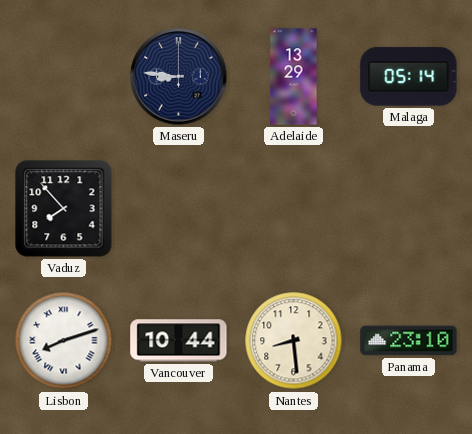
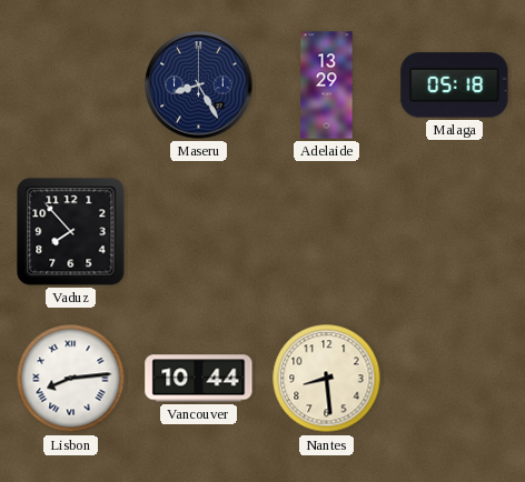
Maseru: 8:46 -> 8:25 (199, 86)
Malaga: 05:14 -> 05:18 (455, 86)
Lisbon: 8:12 -> 8:14 (71, 379)
Panama: 23:10 -> none (409, 341)
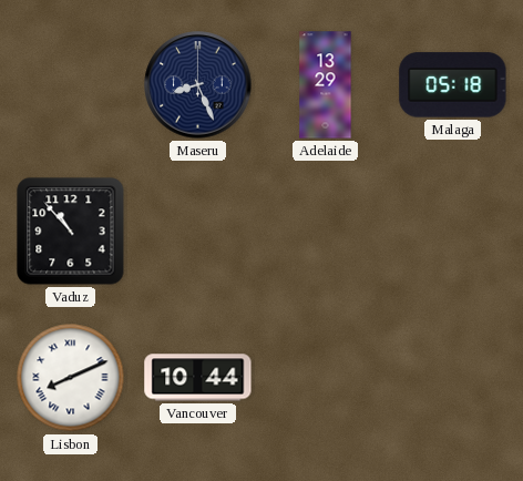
Maseru: 8:25 -> 8:26 (198, 85)
Vaduz: 7:53 -> 10:53 (71, 232)
Lisbon: 8:14 -> 8:11 (71, 378)
Nantes: 8:29 -> none (327, 379)
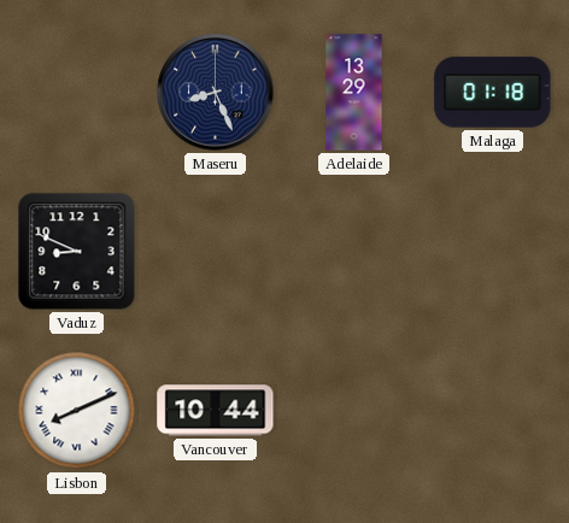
Malaga: 05:18 -> 01:18 (493, 93)
Vaduz: 10:53 -> 8:49 (77, 252)
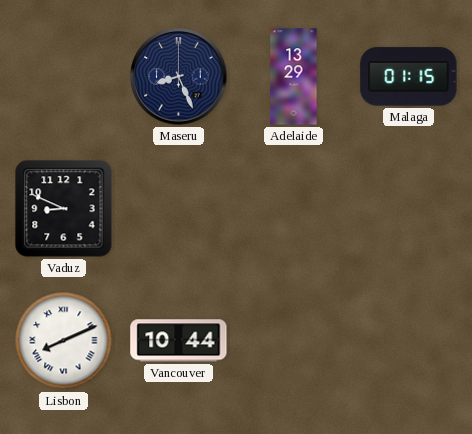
Malaga: 01:18 -> 01:15 (409, 77)
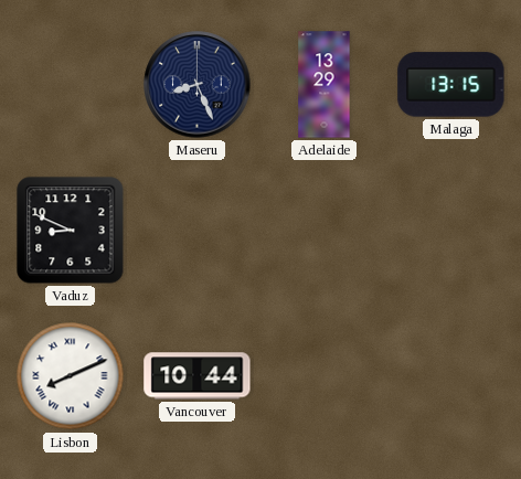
Malaga: 01:15 -> 13:15 (451, 85)
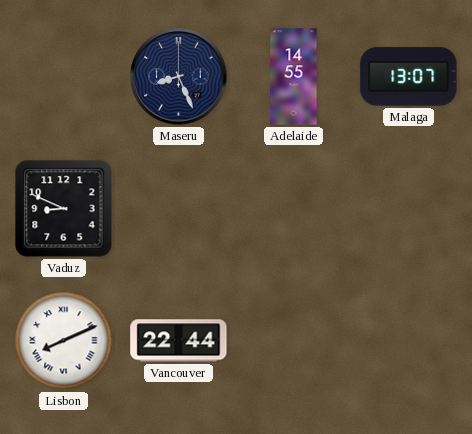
Adelaide: 13:29 -> 14:55 (294, 77)
Malaga: 13:15 -> 13:07 (409, 77)
Vancouver: 10:44 -> 22:44 (179, 341)
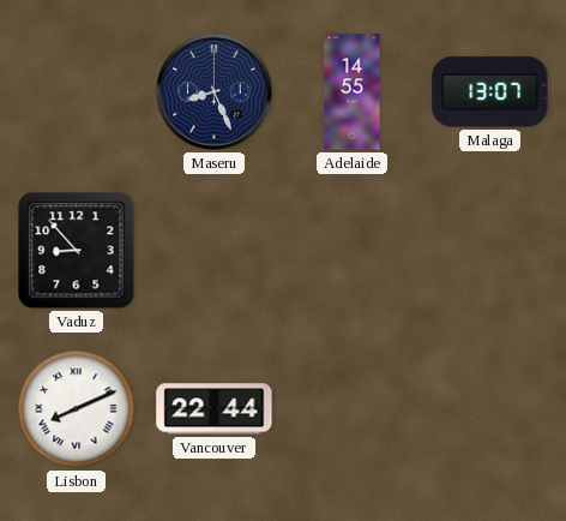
Vaduz: 8:49 -> 8:53 (77, 251)
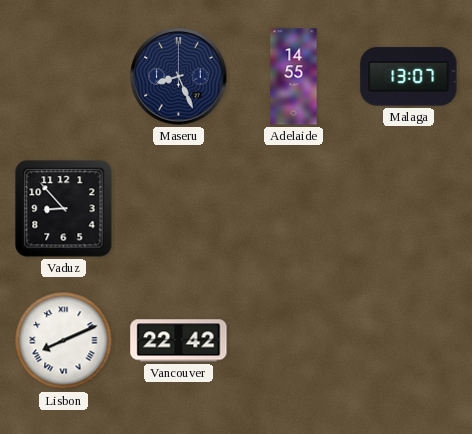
Vancouver: 22:44 -> 22:42 (179, 341)
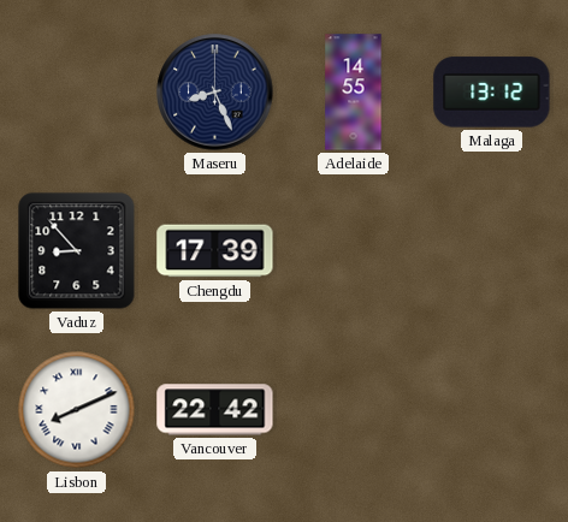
Malaga: 13:07 -> 13:12 (492, 93)
Chengdu: none -> 17:39 (215, 251)
